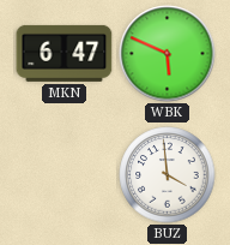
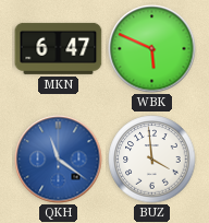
QKH: none -> 11:21 (59, 160)
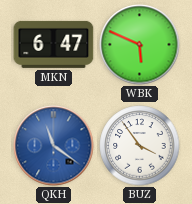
BUZ: 3:59 -> 3:54 (140, 146)
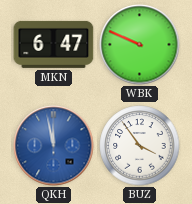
WBK: 5:49 -> 9:49 (140, 45)
QKH: 11:21 -> 11:58 (54, 146)
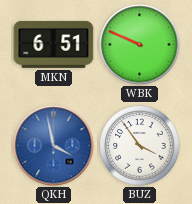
MKN: 6:47 -> 6:51 (54, 44)
QKH: 11:58 -> 3:58 (54, 146)
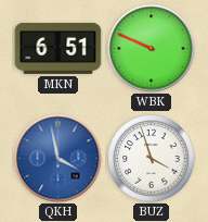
BUZ: 3:54 -> 3:57 (152, 159)
